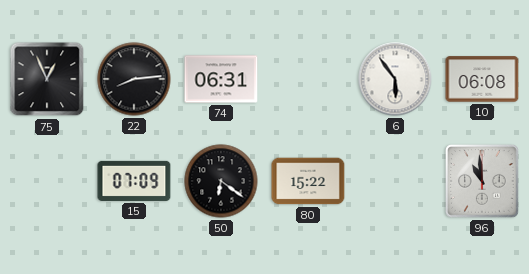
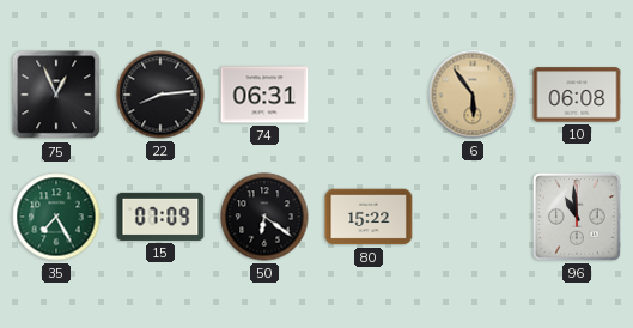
6 dial: white -> champagne (473, 95)
35: none -> 7:25 (56, 217)
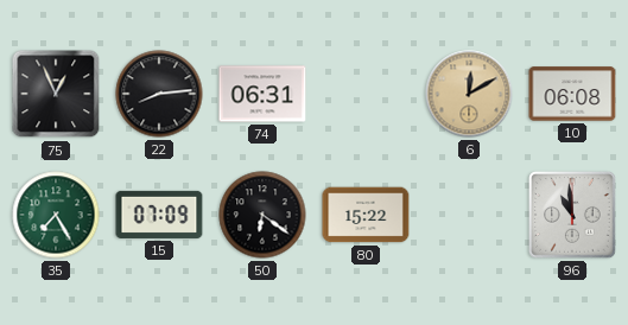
6: 5:54 -> 12:10 (469, 94)
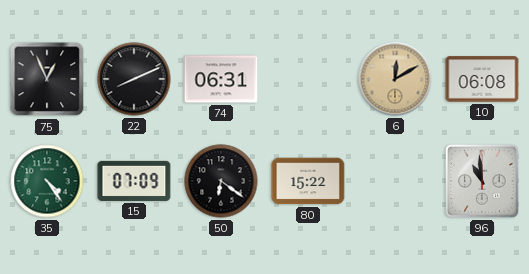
22: 8:14 -> 8:11 (134, 79)
35: 7:25 -> 4:24 (47, 181)
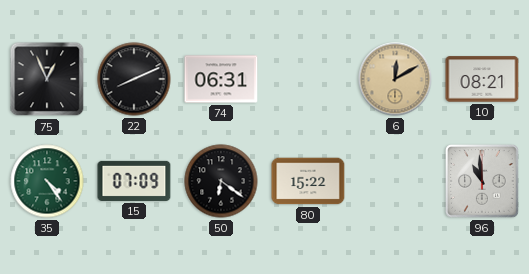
10: 06:08 -> 08:21 (482, 79)
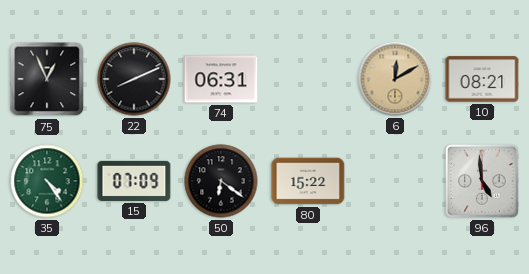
96: 10:59 -> 4:59 (482, 181)
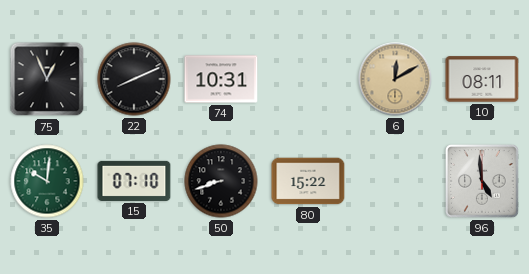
74: 06:31 -> 10:31 (221, 79)
10: 08:21 -> 08:11 (482, 79)
35: 4:24 -> 10:01 (47, 181)
15: 07:09 -> 07:10 (134, 181)
50: 6:21 -> 8:42 (221, 181)
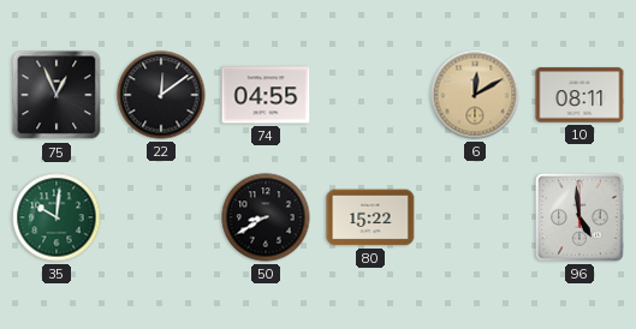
22: 8:11 -> 12:09 (161, 95)
74: 10:31 -> 04:55 (266, 95)
15: 07:10 -> none (134, 181)
50: 8:42 -> 8:40 (266, 217)
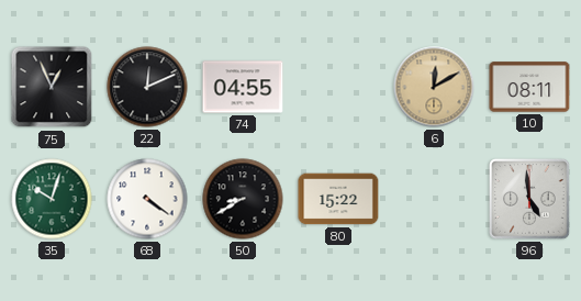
22: 12:09 -> 12:11 (147, 87)
35: 10:01 -> 10:03 (52, 199)
68: none -> 4:21 (147, 199)
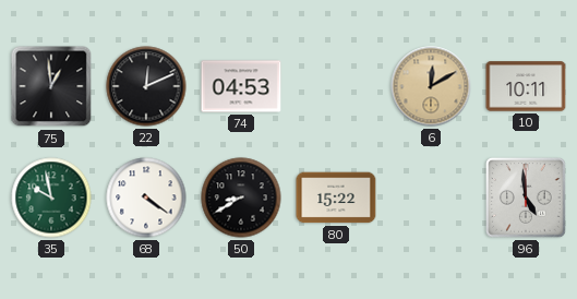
75: 12:56 -> 12:59 (51, 86)
74: 04:55 -> 04:53 (241, 86)
10: 08:11 -> 10:11 (526, 86)
35: 10:03 -> 9:58 (51, 198)
